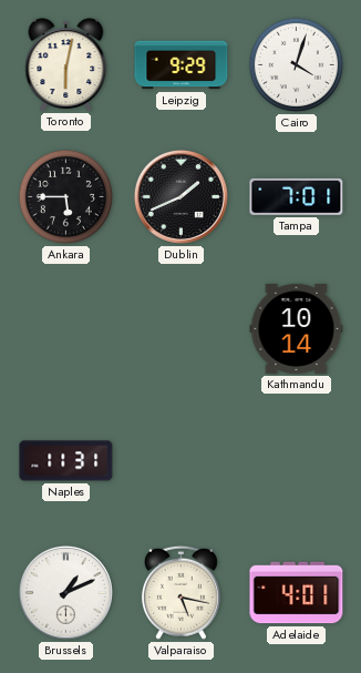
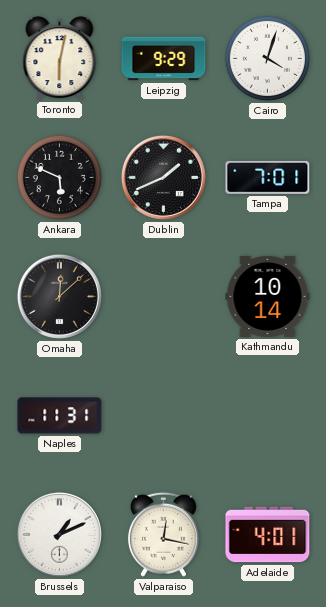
Ankara: 5:45 -> 5:49 (59, 177)
Omaha: none -> 12:08 (59, 296)
Valparaiso: 5:17 -> 12:17 (163, 534)
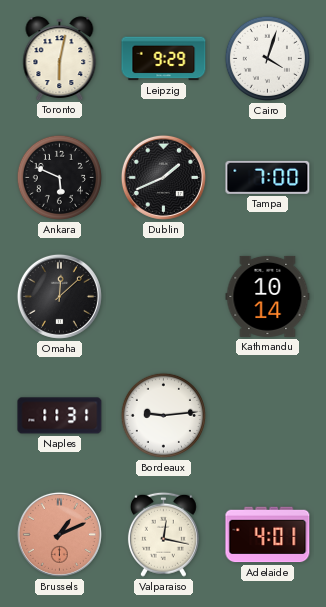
Tampa: 7:01 -> 7:00 (268, 177)
Bordeaux: none -> 9:14 (163, 415)
Brussels dial: white -> salmon (59, 534)
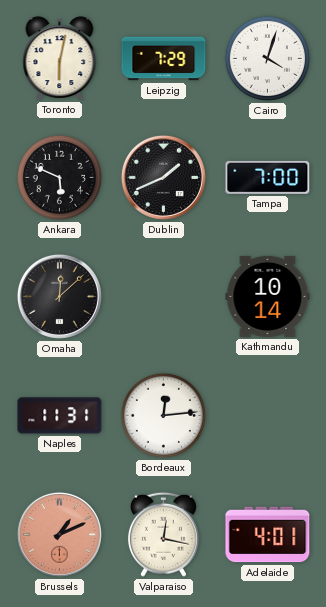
Leipzig: 9:29 -> 7:29 (164, 59)
Bordeaux: 9:14 -> 12:14 (163, 415)
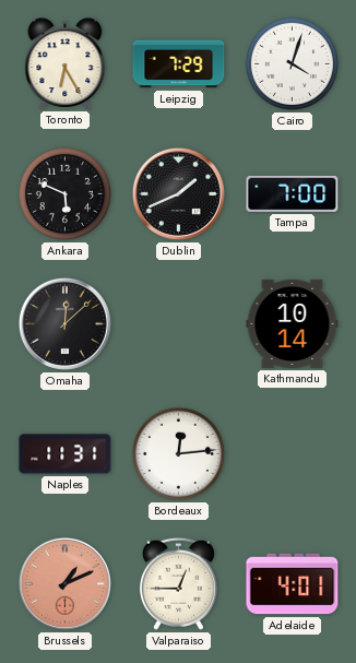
Toronto: 6:02 -> 6:25 (66, 63)
Valparaiso: 12:17 -> 12:45 (178, 583)
